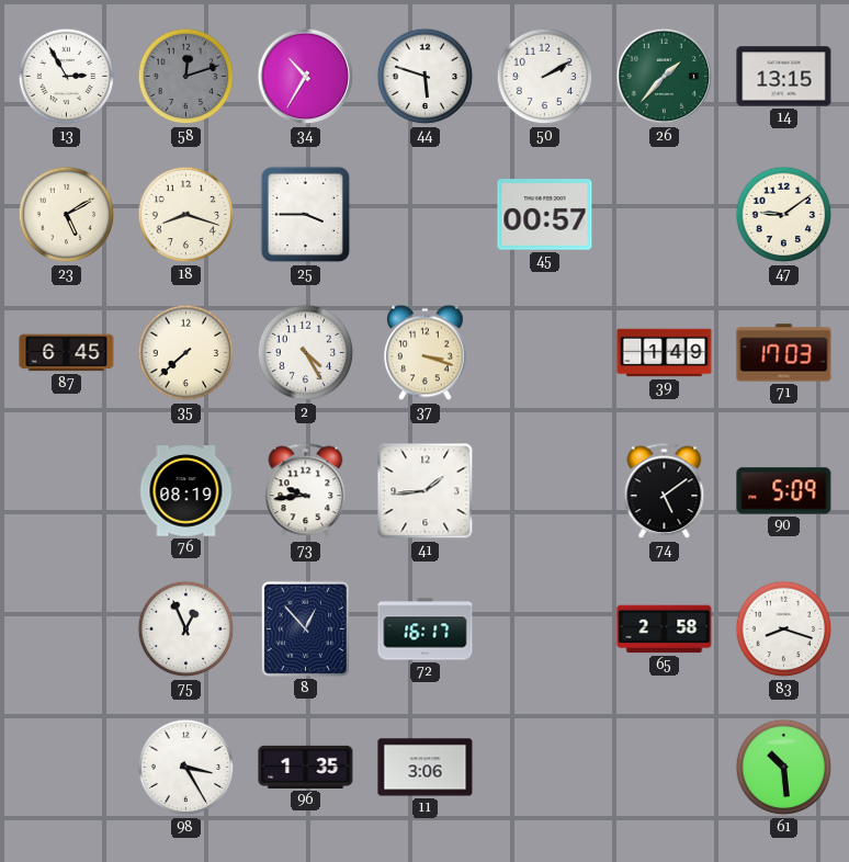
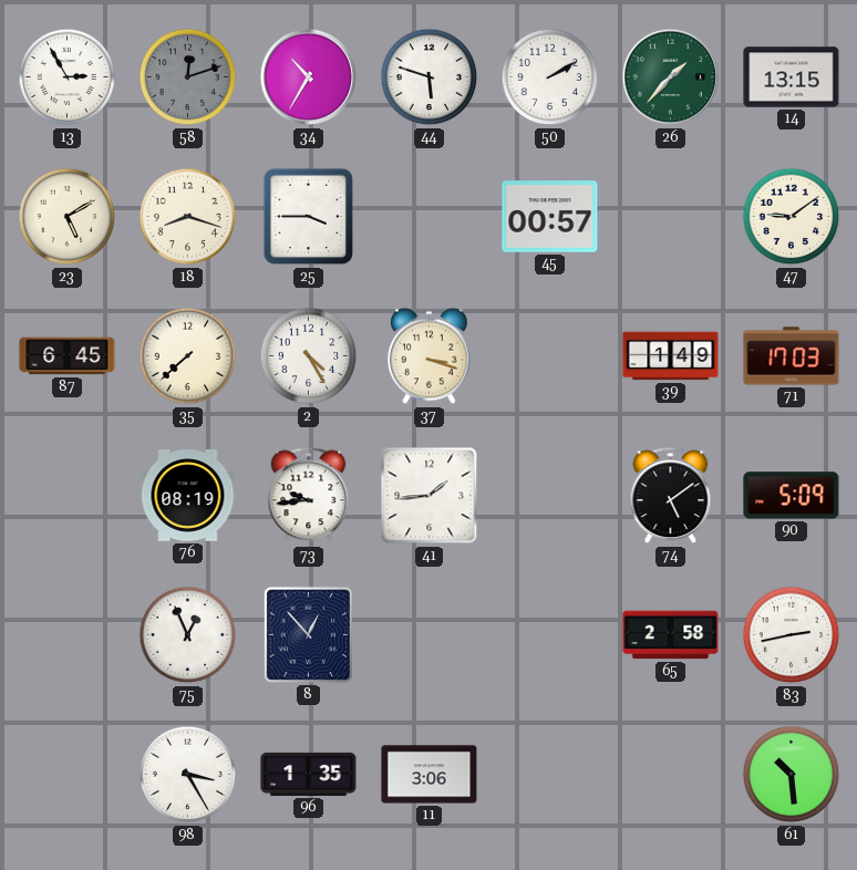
72: 16:17 -> none (426, 630)
83: 8:18 -> 2:43 (792, 635)
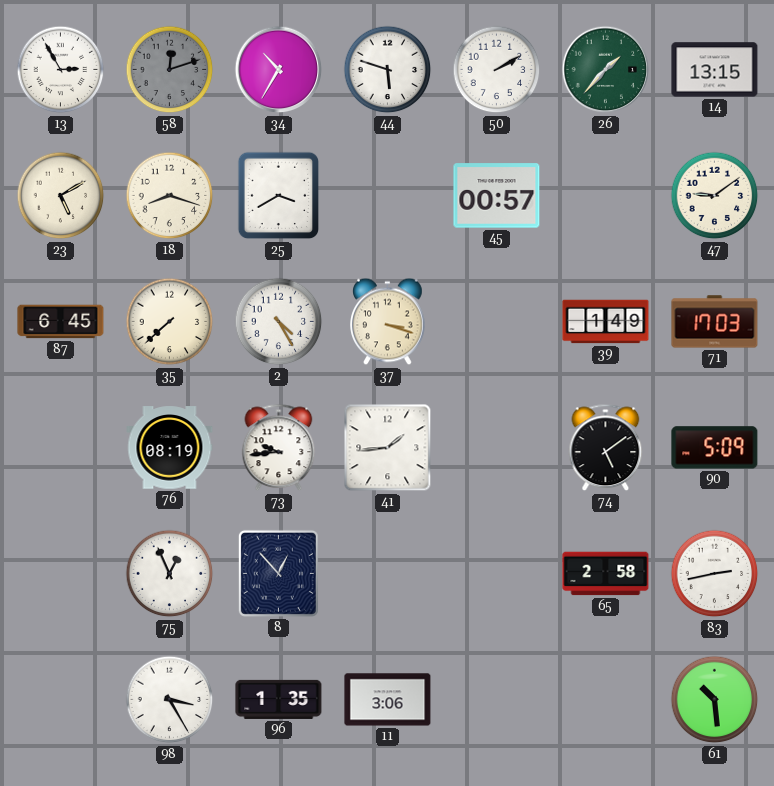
25: 3:45 -> 3:40 (279, 196)
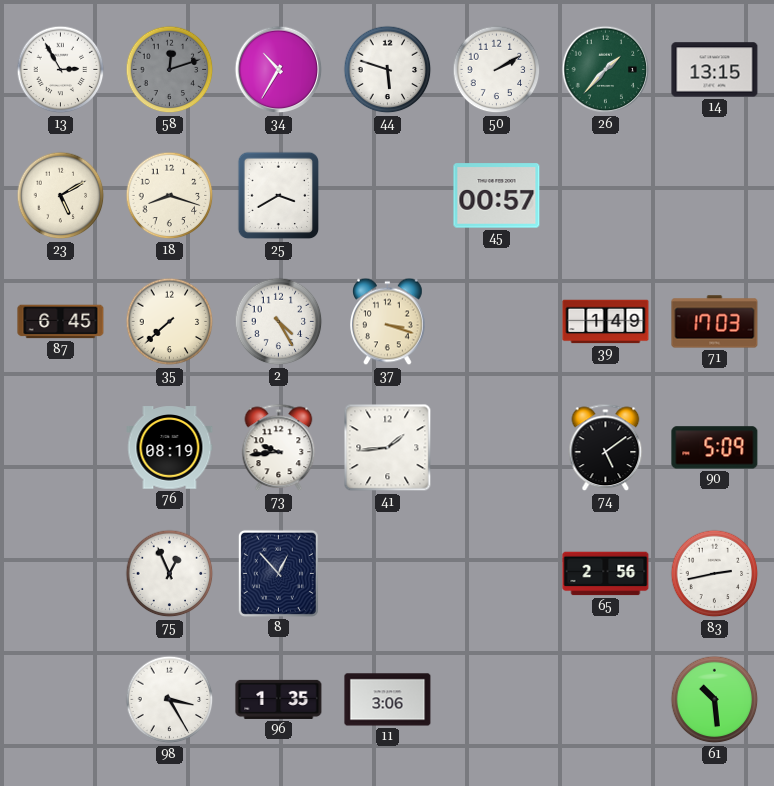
47: 9:09 -> none (715, 196)
65: 2:58 -> 2:56 (606, 574)
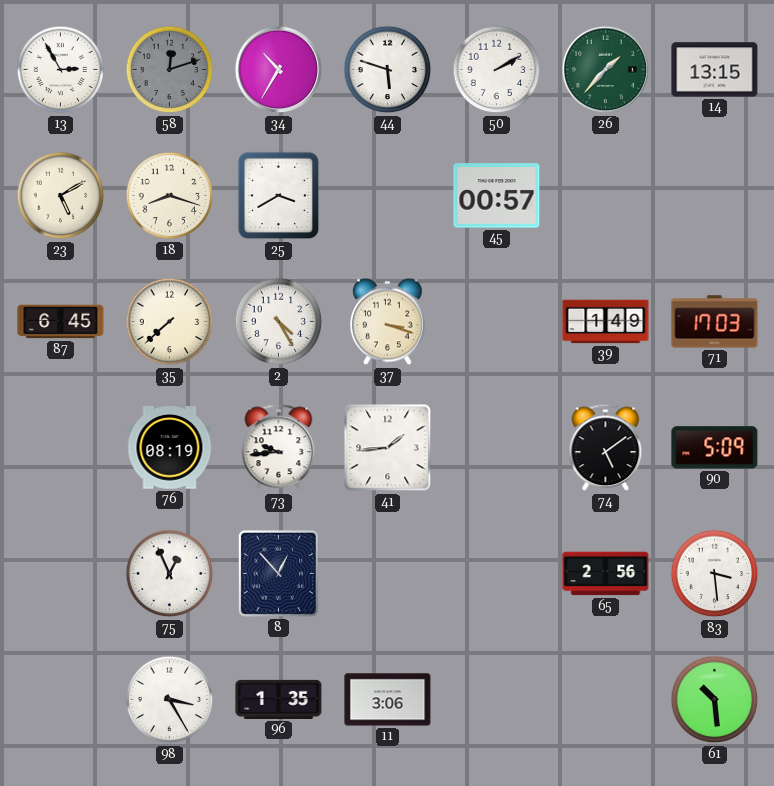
83: 2:43 -> 3:29 (715, 574)
